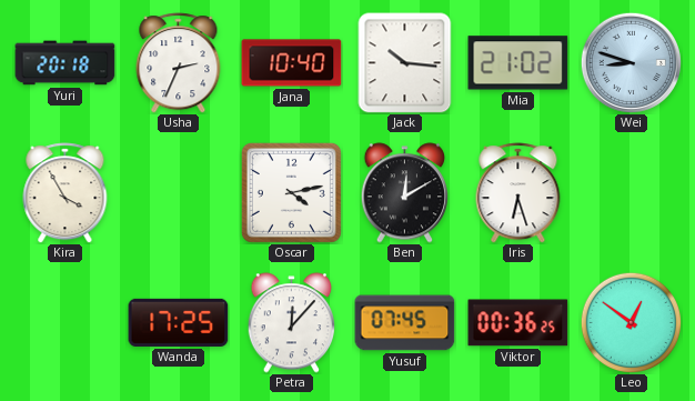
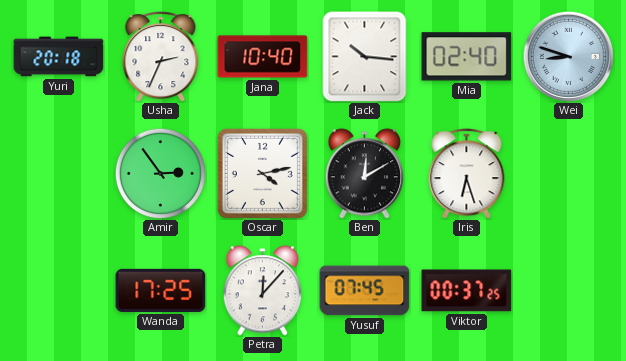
Mia: 21:02 -> 02:40 (467, 57)
Kira: 3:55 -> none (66, 193)
Amir: none -> 2:54 (160, 173)
Viktor: 00:36 -> 00:37 (467, 291)
Leo: 12:51 -> none (631, 322)
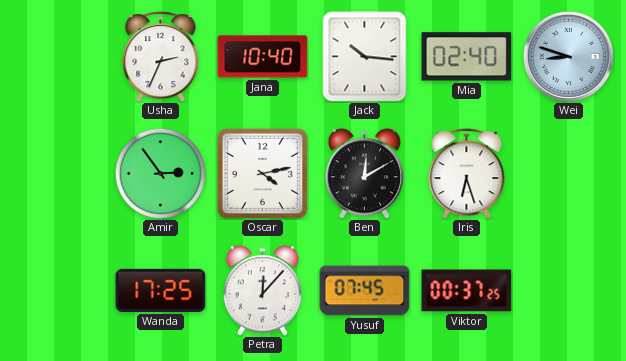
Yuri: 20:18 -> none (59, 57)
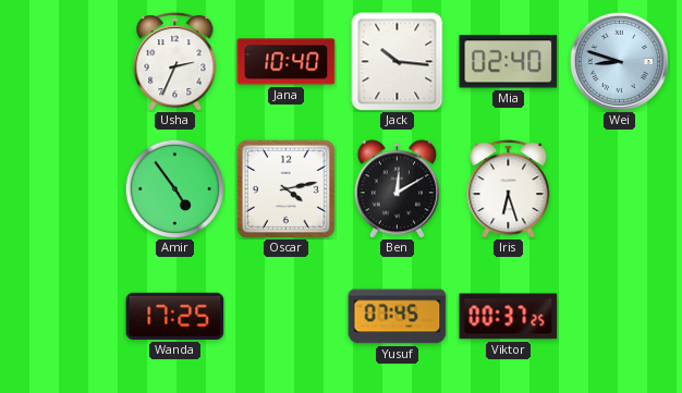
Amir: 2:54 -> 4:54 (174, 188)
Petra: 12:07 -> none (262, 291)
